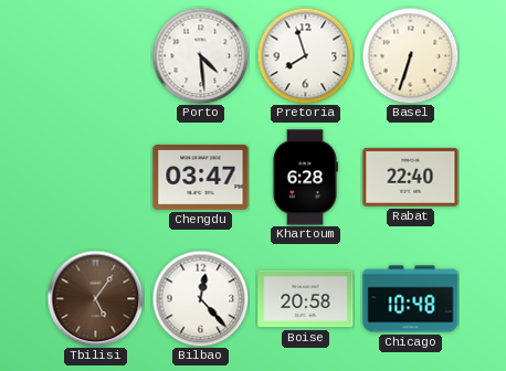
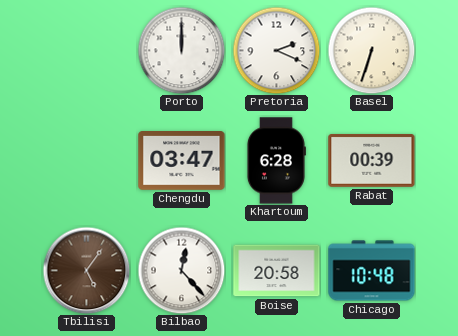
Porto: 4:29 -> 12:00 (181, 50)
Pretoria: 7:57 -> 2:19 (276, 50)
Rabat: 22:40 -> 00:39 (372, 160)
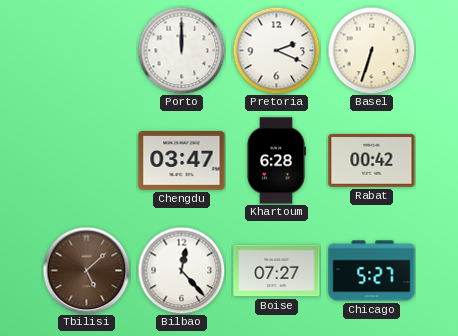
Rabat: 00:39 -> 00:42 (372, 160)
Tbilisi: 5:06 -> 5:08 (86, 270)
Boise: 20:58 -> 07:27 (277, 271)
Chicago: 10:48 -> 5:27 (372, 271)
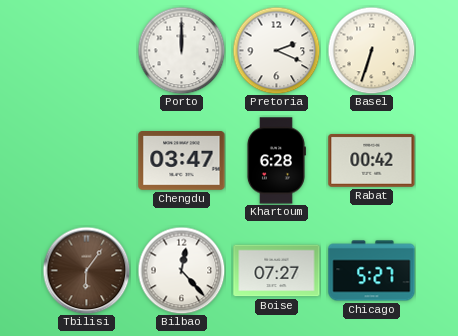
Tbilisi: 5:08 -> 6:06 (86, 270)
